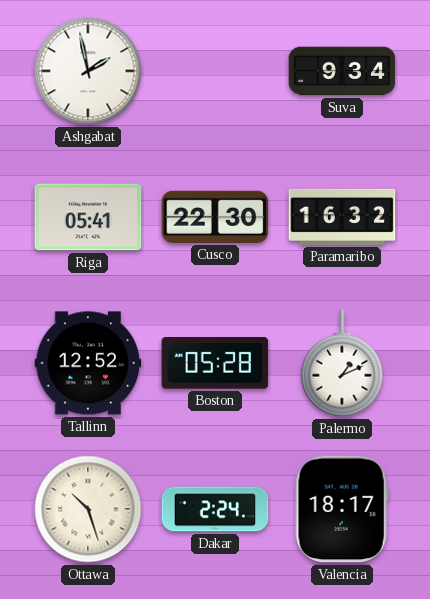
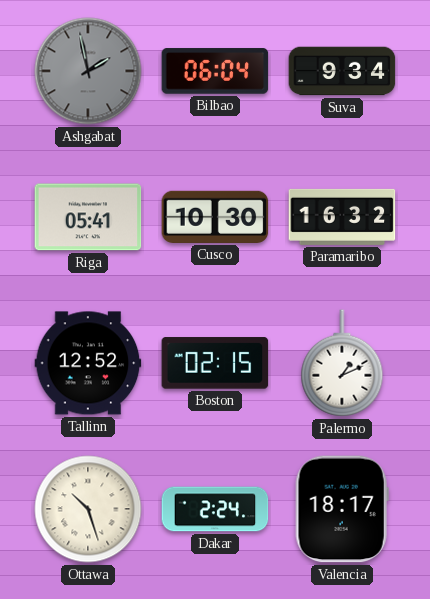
Ashgabat dial: white -> grey (88, 71)
Bilbao: none -> 06:04 (215, 71)
Cusco: 22:30 -> 10:30 (215, 217)
Boston: 05:28 -> 02:15 (215, 363)
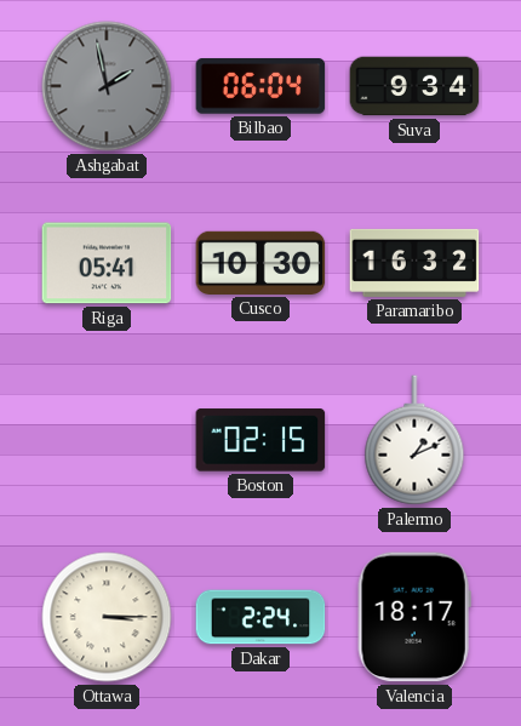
Tallinn: 12:52 -> none (88, 363)
Ottawa: 10:27 -> 3:15 (107, 617)
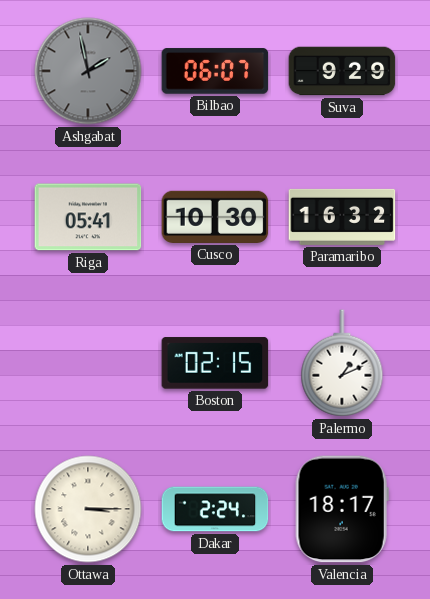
Bilbao: 06:04 -> 06:07 (215, 71)
Suva: 9:34 -> 9:29 (342, 71)
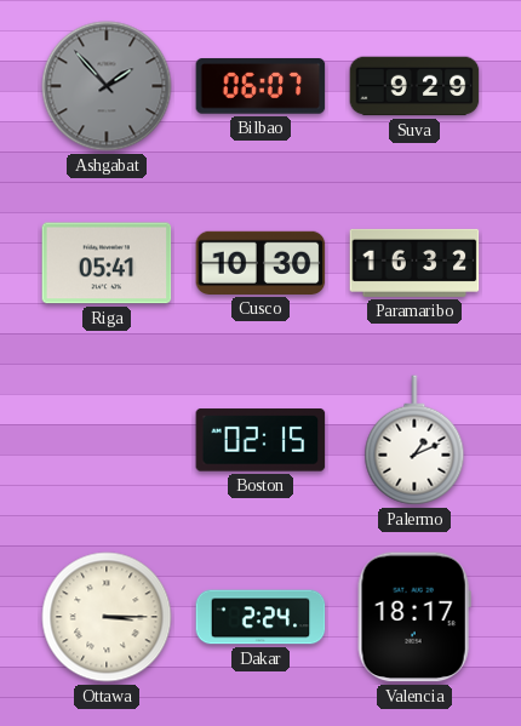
Ashgabat: 1:58 -> 1:53 (107, 86)
